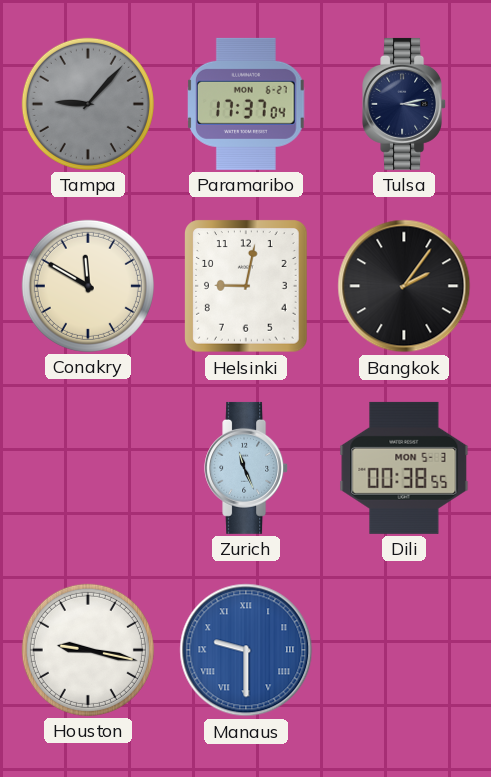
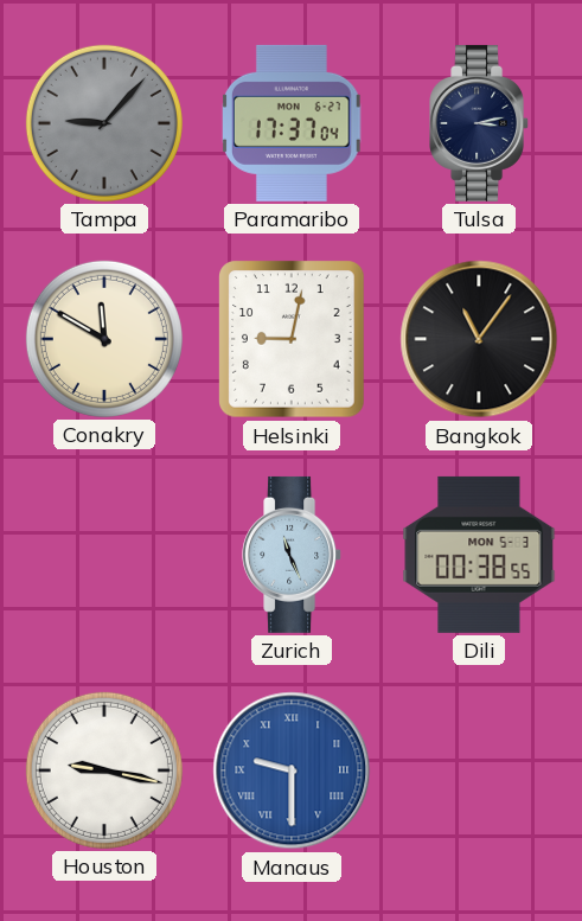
Bangkok: 2:06 -> 11:06 (479, 339)
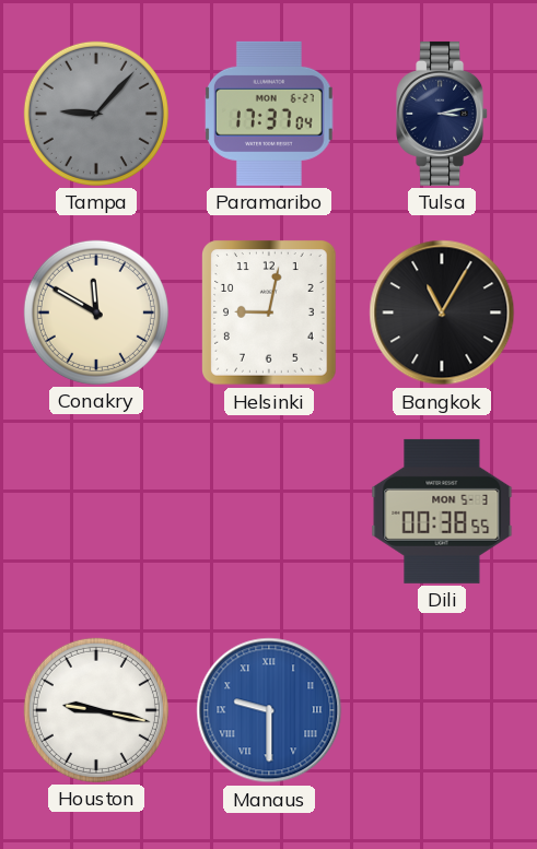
Bangkok: 11:06 -> 11:05 (442, 313)
Zurich: 11:26 -> none (293, 555)
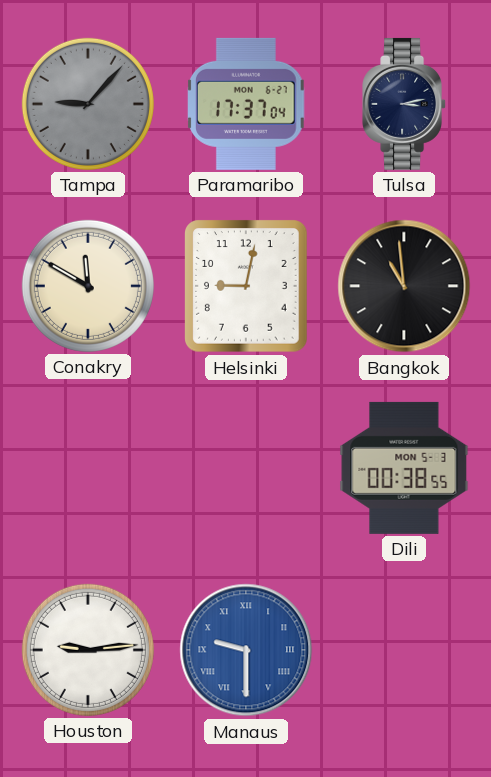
Bangkok: 11:05 -> 10:59 (404, 286)
Houston: 9:17 -> 9:14 (88, 650)
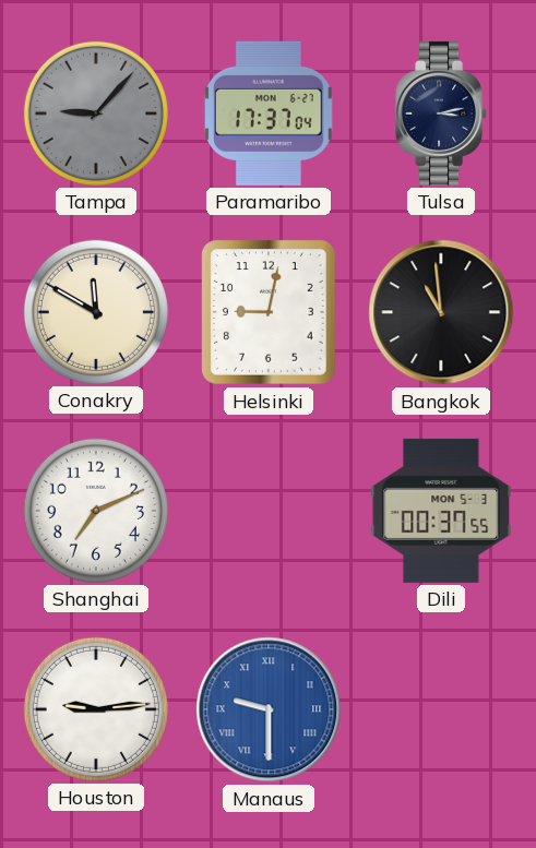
Shanghai: none -> 7:11 (96, 511)
Dili: 00:38 -> 00:37 (441, 511)
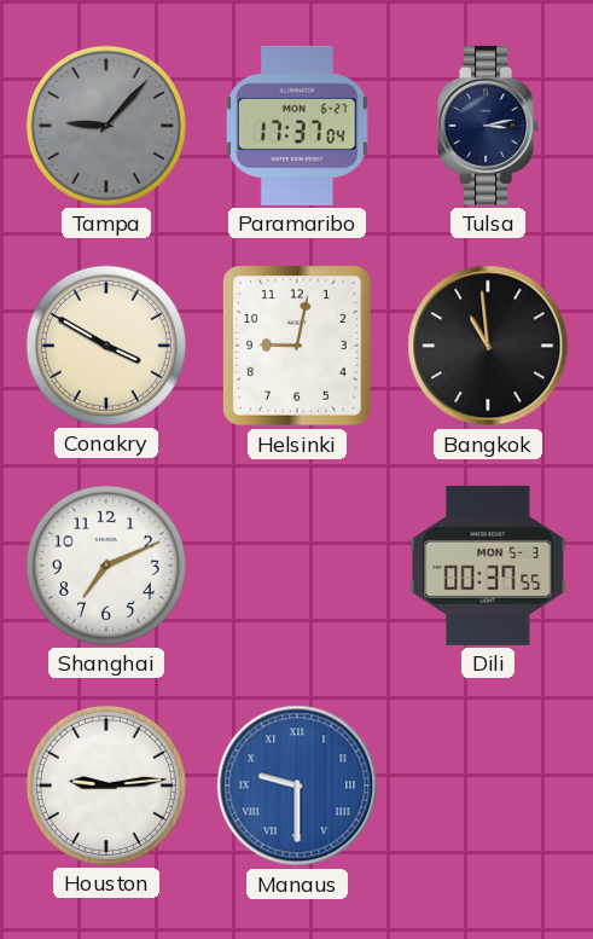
Conakry: 11:50 -> 3:50 (106, 346)
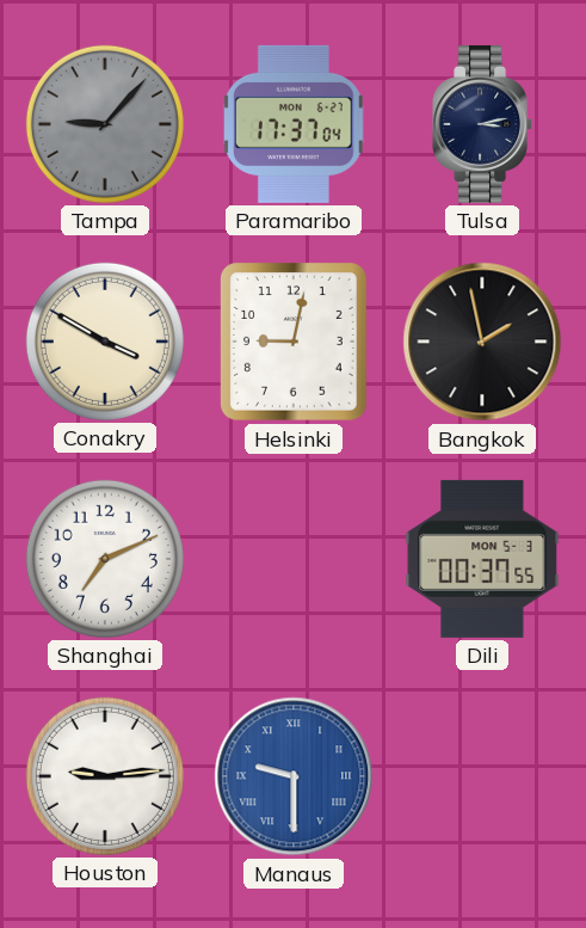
Bangkok: 10:59 -> 1:58 (482, 342)
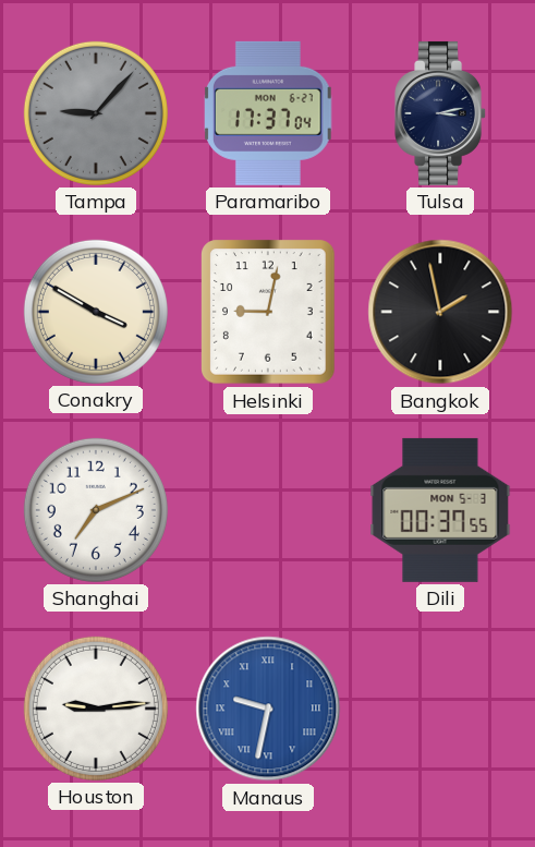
Manaus: 9:30 -> 9:32 (268, 709)
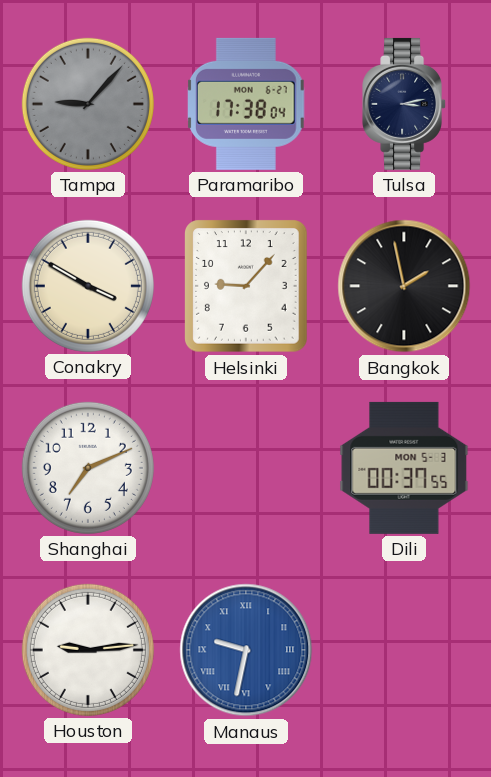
Paramaribo: 17:37 -> 17:38 (247, 104)
Helsinki: 9:02 -> 9:07 (246, 286)
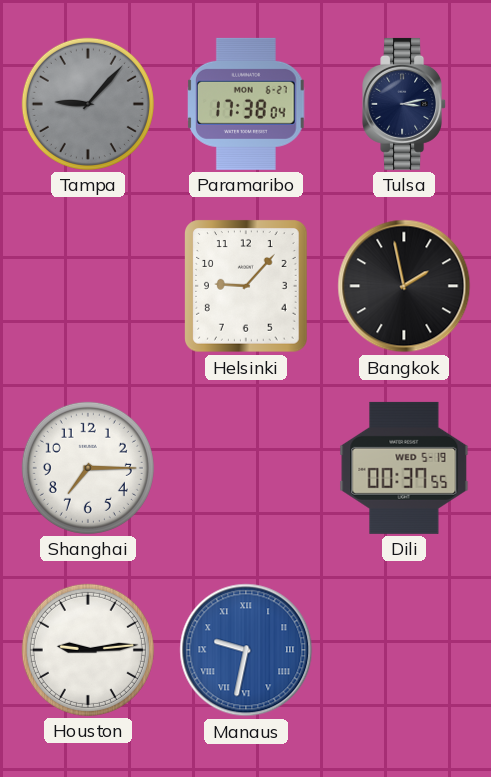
Conakry: 3:50 -> none (88, 286)
Shanghai: 7:11 -> 7:15 (88, 468)
Dili date: MON 5-3 -> WED 5-19 (404, 468)
